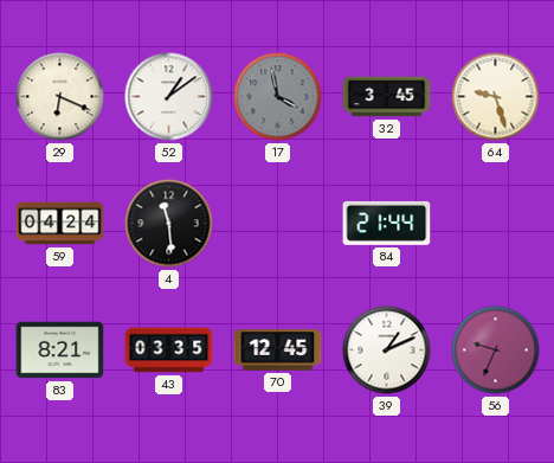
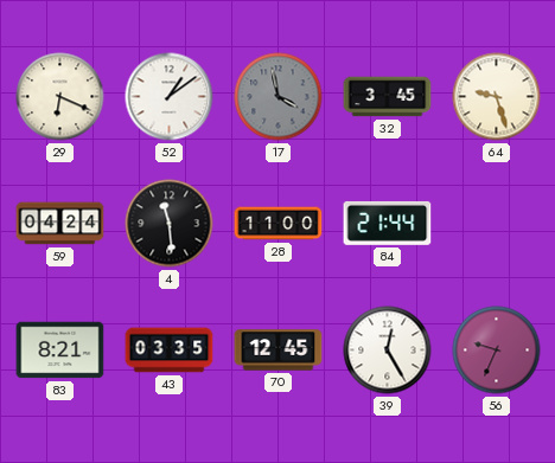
28: none -> 11:00 (279, 224)
39: 1:11 -> 12:25 (388, 351)
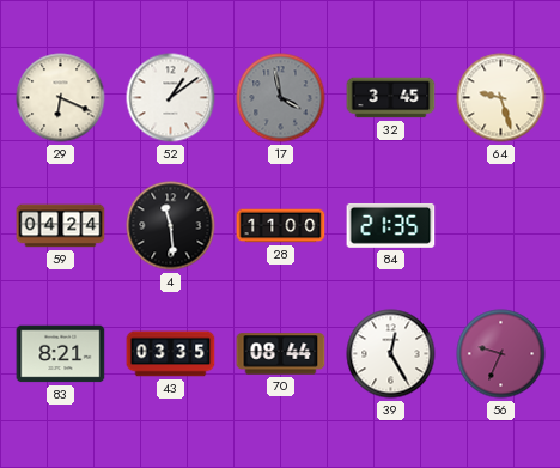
84: 21:44 -> 21:35 (391, 225)
70: 12:45 -> 08:44 (281, 354)
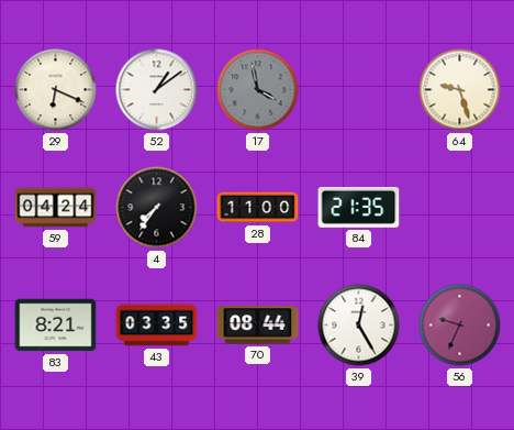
32: 3:45 -> none (391, 98)
4: 11:29 -> 7:36 (157, 208)
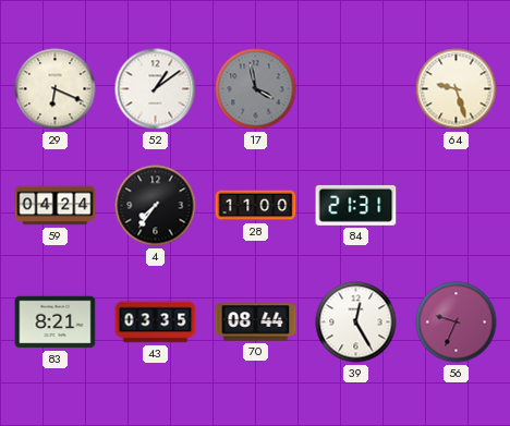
84: 21:35 -> 21:31 (356, 205)
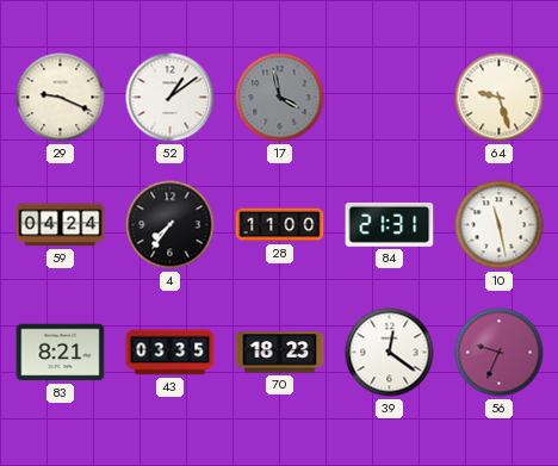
29: 6:19 -> 9:19 (61, 98)
10: none -> 11:28 (500, 225)
70: 08:44 -> 18:23 (280, 353)
39: 12:25 -> 12:21 (390, 353)
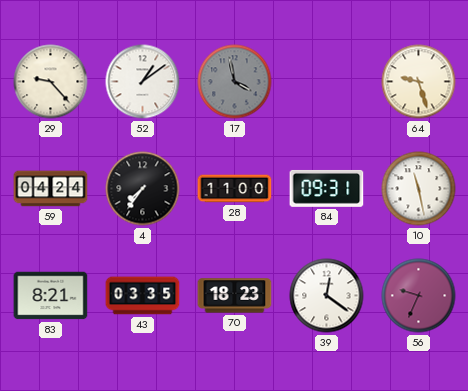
29: 9:19 -> 9:23 (51, 82)
84: 21:31 -> 09:31 (327, 188)
